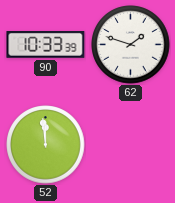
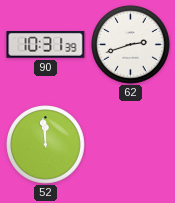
90: 10:33 -> 10:31 (46, 45)
62: 1:48 -> 2:42 (131, 45)
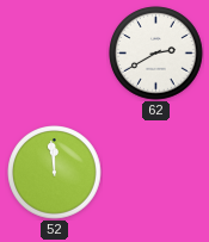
90: 10:31 -> none (46, 45)
62: 2:42 -> 2:40 (156, 54)
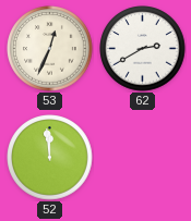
53: none -> 12:34 (50, 49)
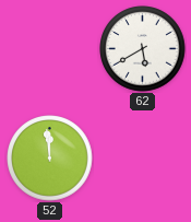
53: 12:34 -> none (50, 49)
62: 2:40 -> 5:40 (143, 49)
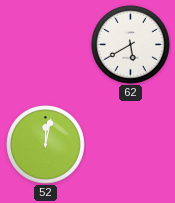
52: 11:59 -> 12:02 (46, 145)
